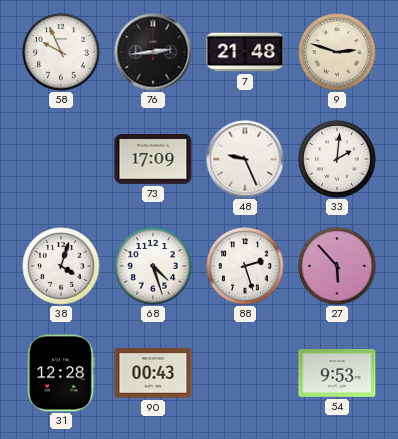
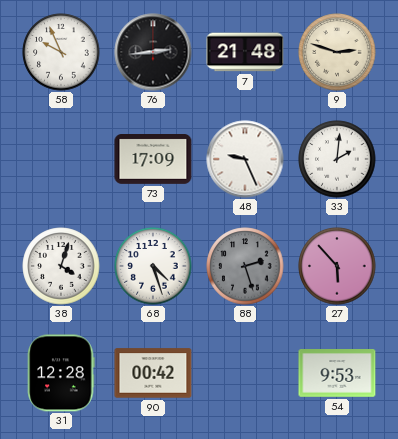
88 dial: white -> grey (245, 266)
90: 00:43 -> 00:42 (153, 373)
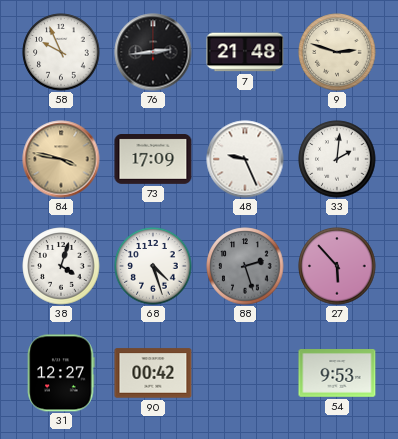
84: none -> 3:47 (61, 159)
31: 12:28 -> 12:27 (61, 373)
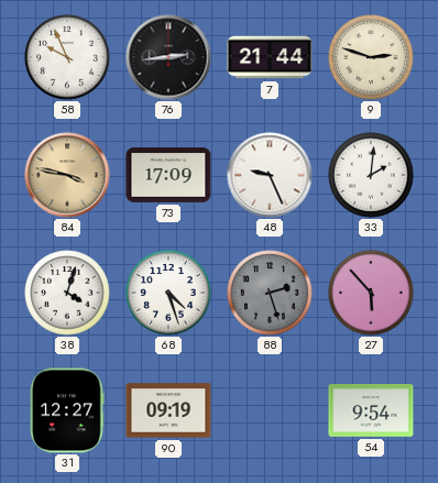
7: 21:48 -> 21:44 (270, 57)
90: 00:42 -> 09:19 (168, 410)
54: 9:53 -> 9:54 (371, 410)
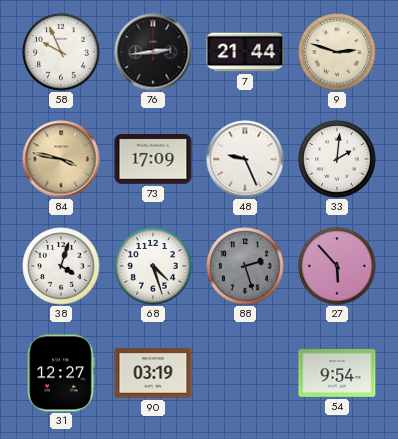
90: 09:19 -> 03:19 (153, 373)
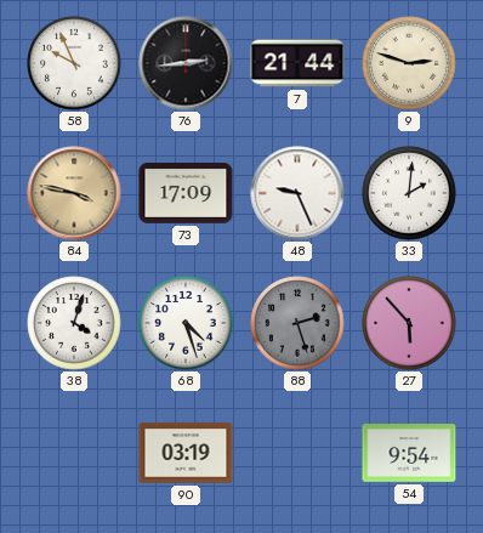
31: 12:27 -> none (61, 373)
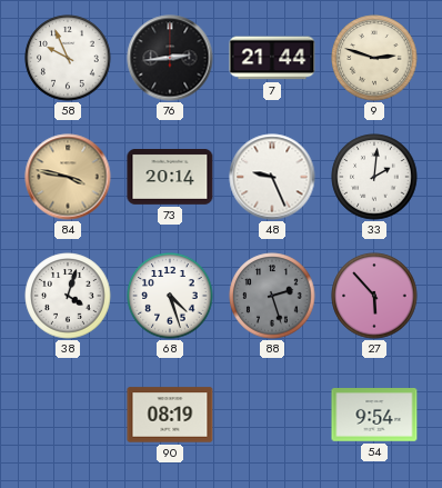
73: 17:09 -> 20:14 (170, 178)
90: 03:19 -> 08:19 (170, 415)
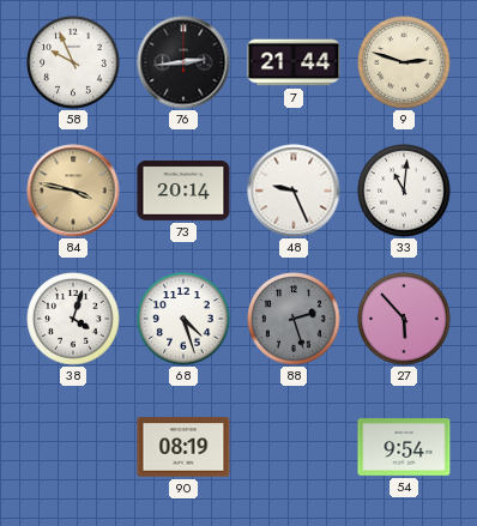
33: 2:01 -> 11:01 (404, 191)
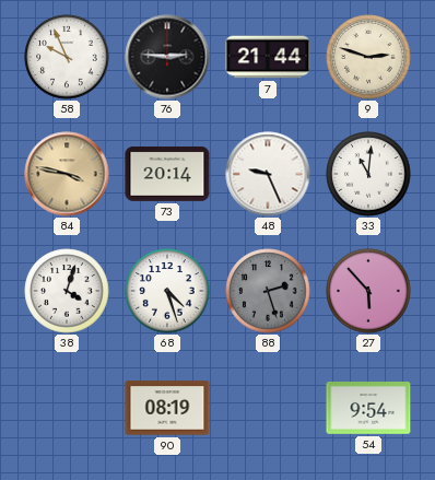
76: 2:44 -> 2:46 (167, 57)
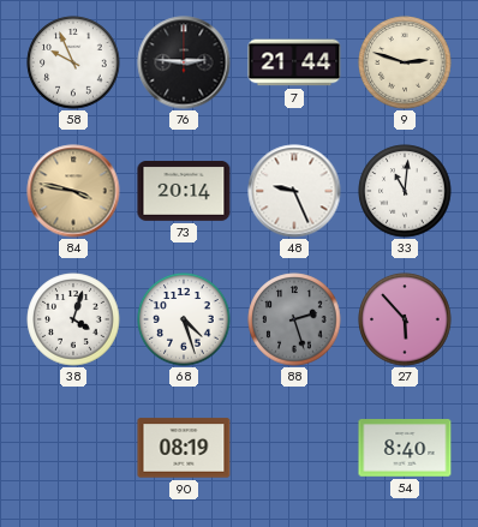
54: 9:54 -> 8:40 (405, 448)
